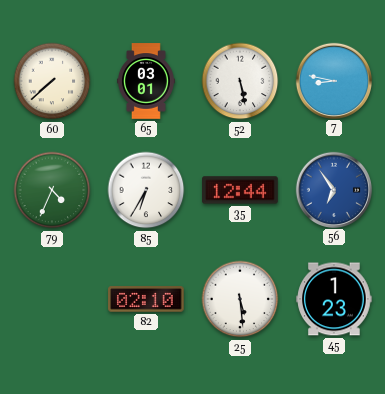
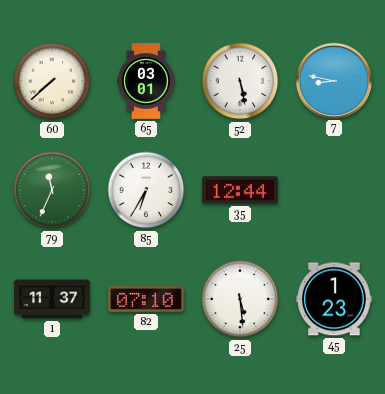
79: 4:34 -> 11:34 (52, 190)
56: 6:54 -> none (333, 189)
1: none -> 11:37 (52, 299)
82: 02:10 -> 07:10 (146, 299)
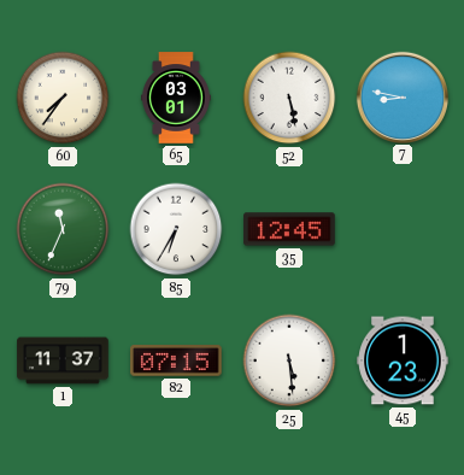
60: 7:38 -> 7:36 (63, 98)
35: 12:44 -> 12:45 (289, 229)
82: 07:10 -> 07:15 (176, 360)
